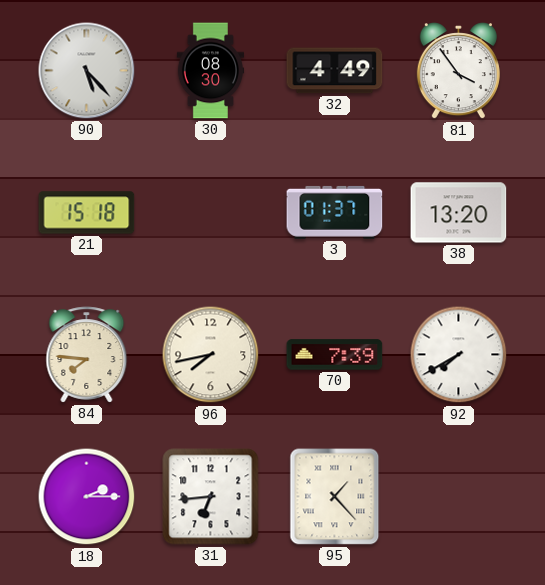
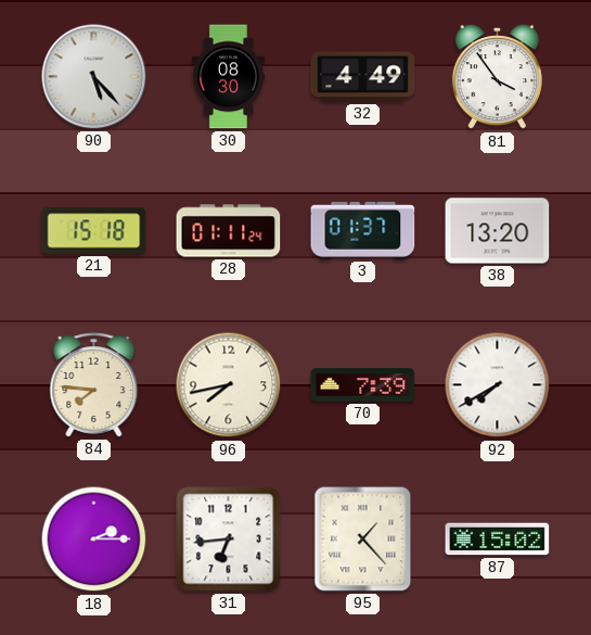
28: none -> 01:11 (229, 231)
87: none -> 15:02 (498, 539)
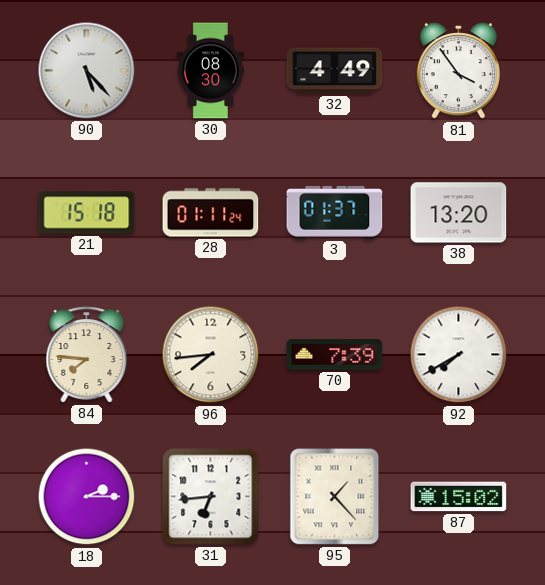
96: 7:43 -> 7:44 (211, 355)
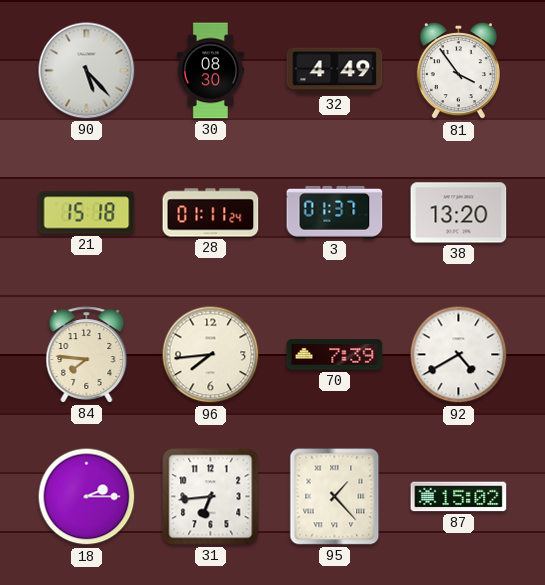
92: 7:40 -> 4:40 (459, 355)
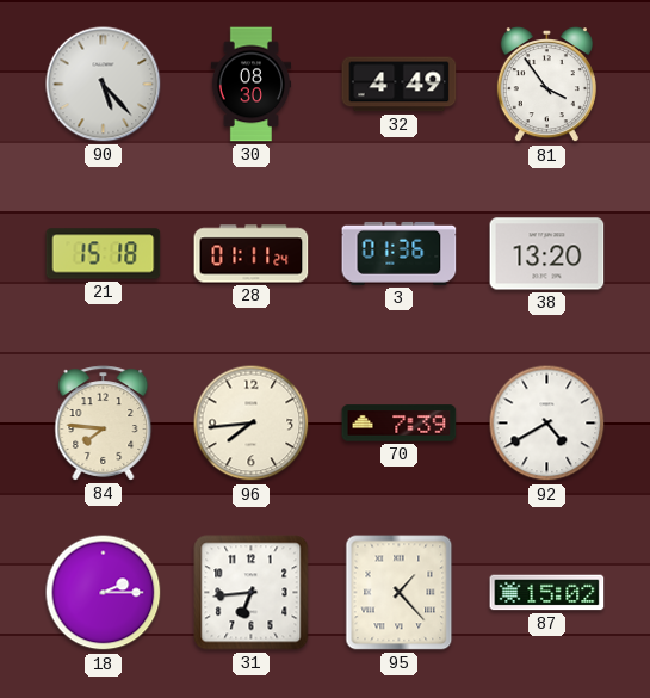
3: 01:37 -> 01:36 (400, 253)
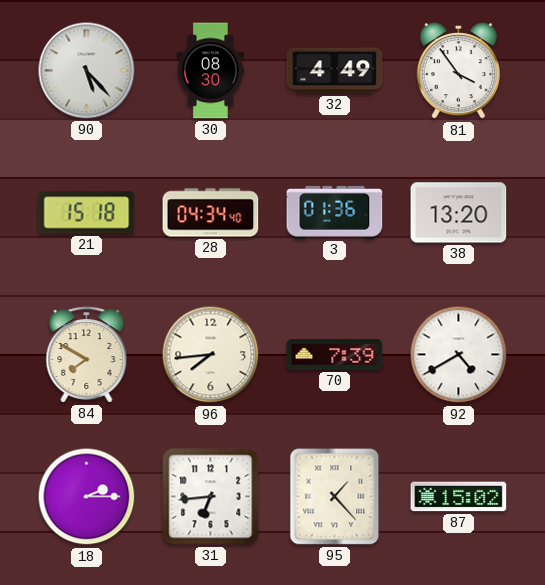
28: 01:11 -> 04:34 (211, 213)
84: 7:46 -> 7:50 (87, 355)
